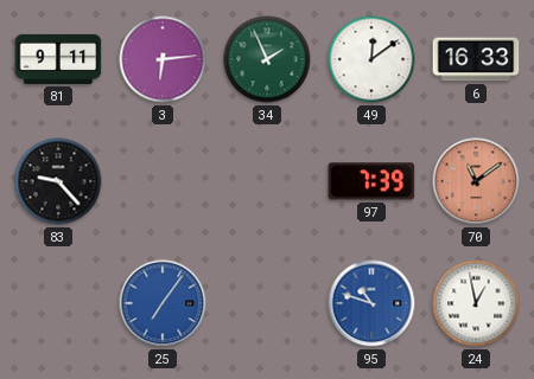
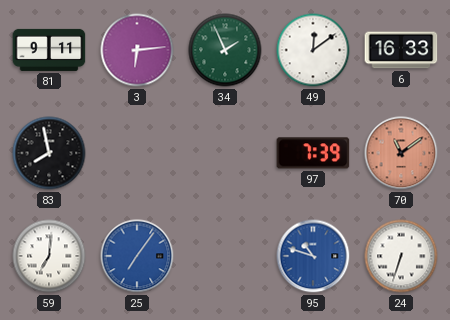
83: 9:23 -> 7:58 (49, 153)
59: none -> 7:01 (49, 256)
24: 12:58 -> 6:33 (401, 256)
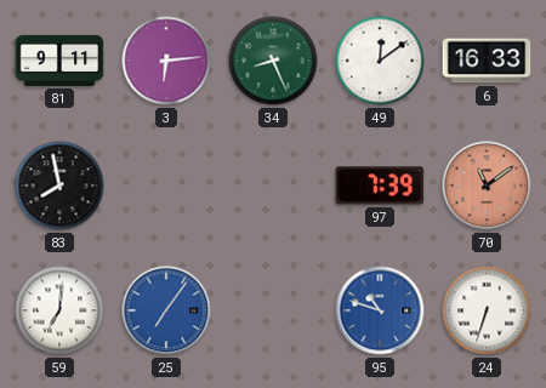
34: 1:56 -> 8:26 (273, 61)
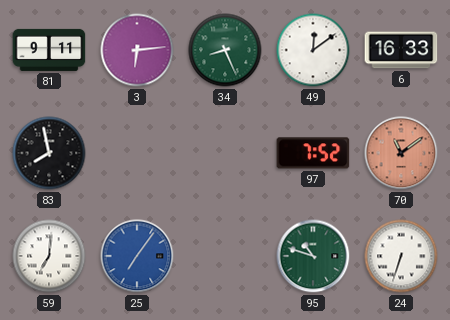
97: 7:39 -> 7:52 (313, 153)
95 dial: blue -> green (313, 256)
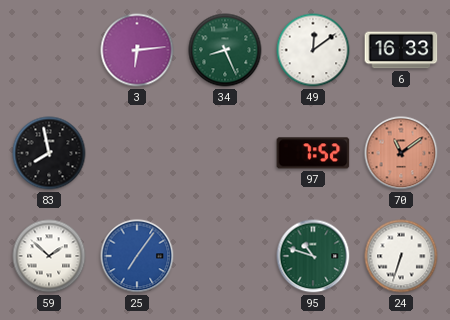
81: 9:11 -> none (49, 50)
59: 7:01 -> 1:52 (49, 256)
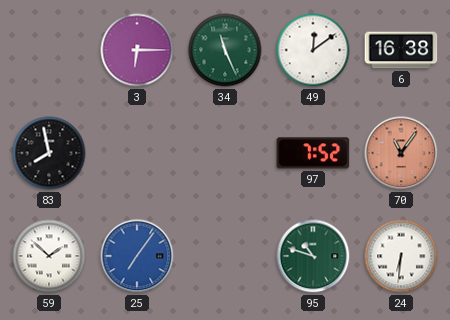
3: 6:14 -> 6:15 (137, 50)
34: 8:26 -> 11:26 (225, 50)
6: 16:33 -> 16:38 (401, 50)
70: 11:09 -> 11:06 (401, 153)
24: 6:33 -> 6:31 (401, 256)
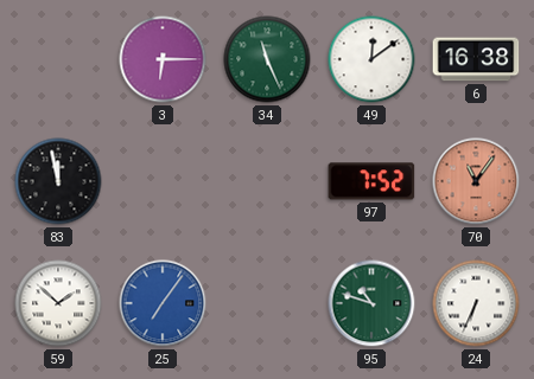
83: 7:58 -> 11:58 (58, 181)
24: 6:31 -> 6:34 (476, 303)
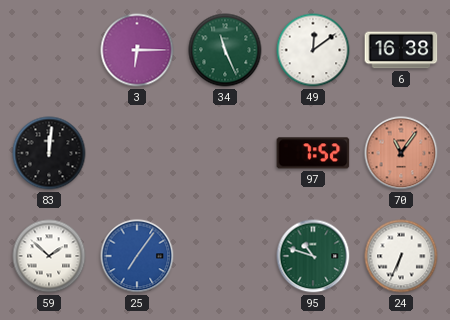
83: 11:58 -> 12:01 (49, 153)
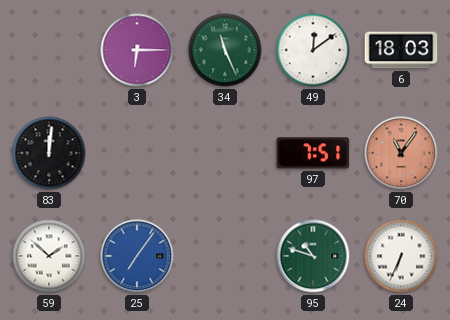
6: 16:38 -> 18:03 (401, 50)
97: 7:52 -> 7:51 (313, 153)
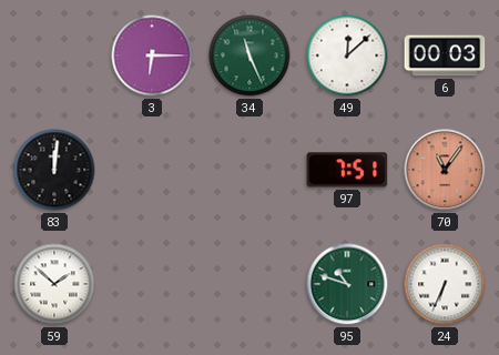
49: 12:09 -> 12:08 (347, 55)
6: 18:03 -> 00:03 (445, 55)
25: 7:06 -> none (137, 256)
